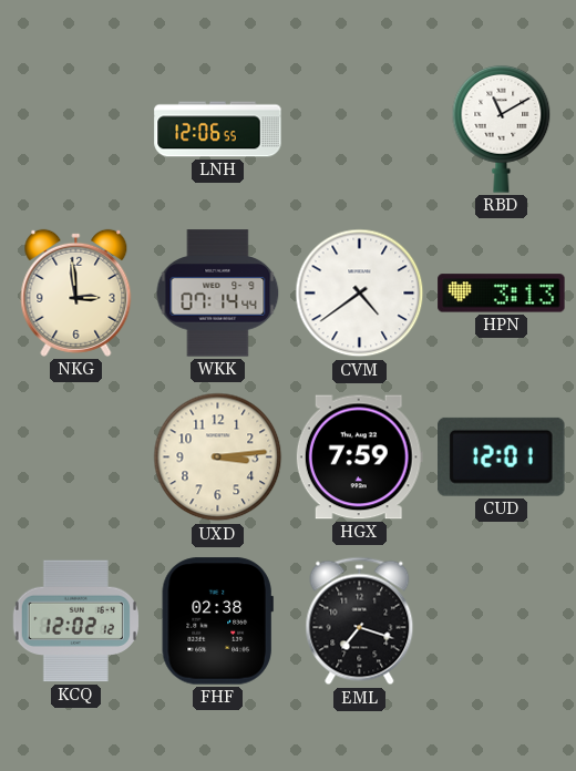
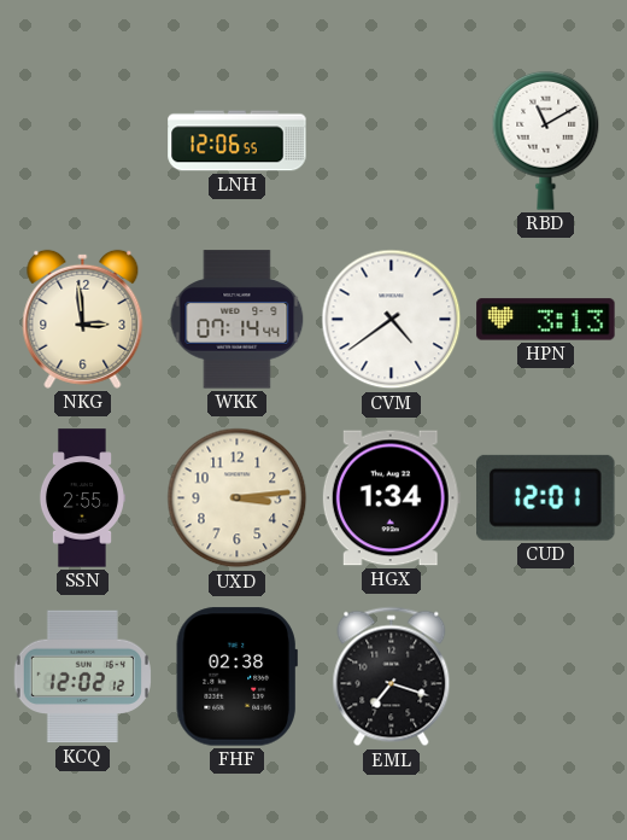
SSN: none -> 2:55 (81, 498)
HGX: 7:59 -> 1:34 (391, 498)
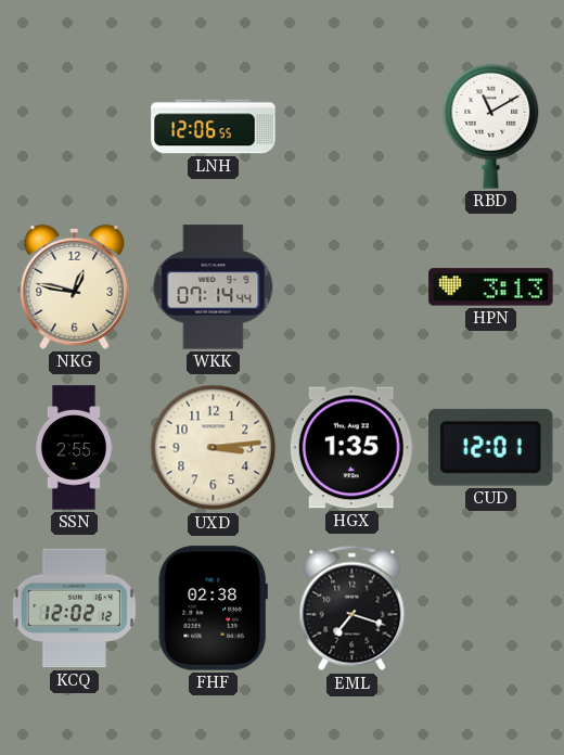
NKG: 2:59 -> 12:47 (75, 286)
CVM: 4:39 -> none (392, 320)
HGX: 1:34 -> 1:35 (351, 448)
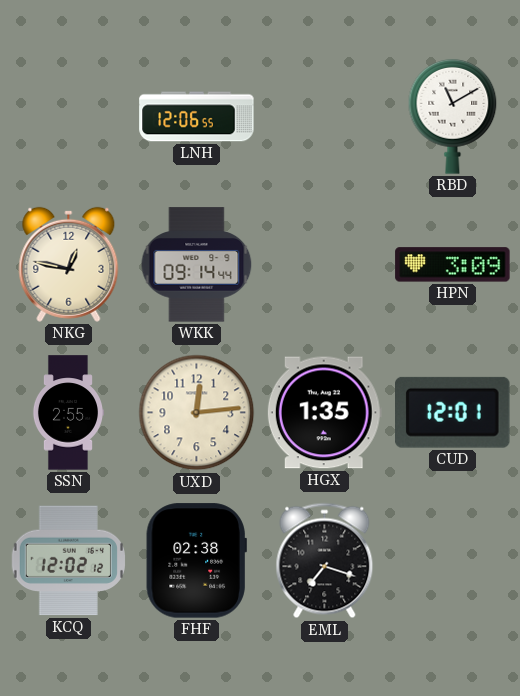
WKK: 07:14 -> 09:14 (197, 265)
HPN: 3:13 -> 3:09 (453, 265)
UXD: 3:14 -> 12:14 (197, 413)
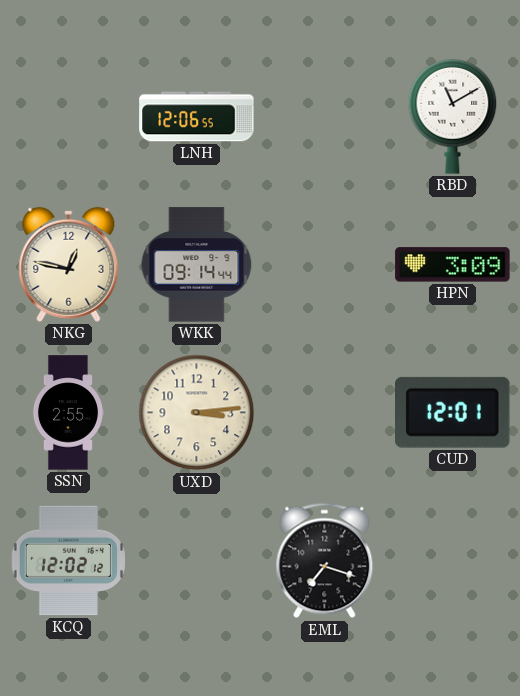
UXD: 12:14 -> 3:14 (197, 413)
HGX: 1:35 -> none (324, 413)
FHF: 02:38 -> none (196, 561)
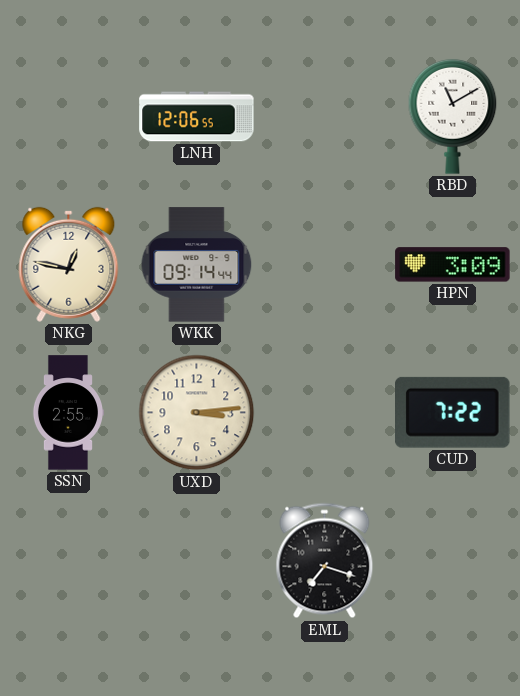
CUD: 12:01 -> 7:22 (453, 412)
KCQ: 12:02 -> none (68, 561)
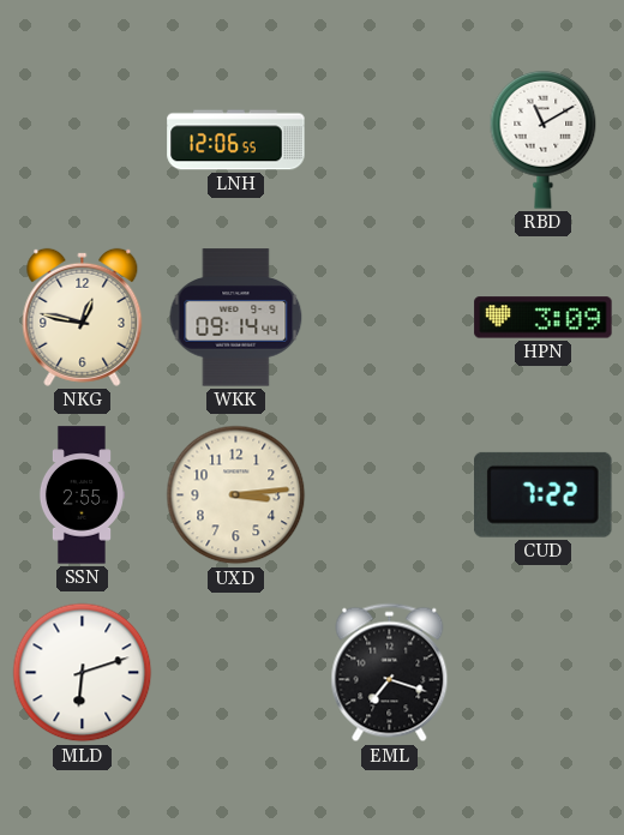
MLD: none -> 6:12 (83, 673)
